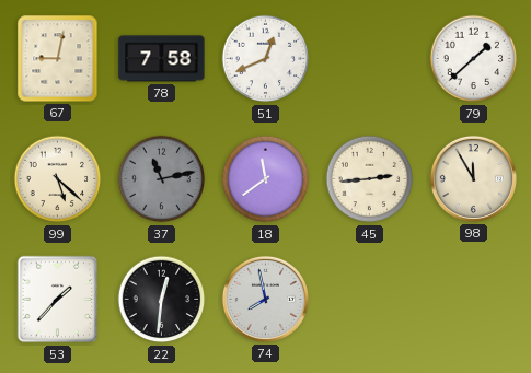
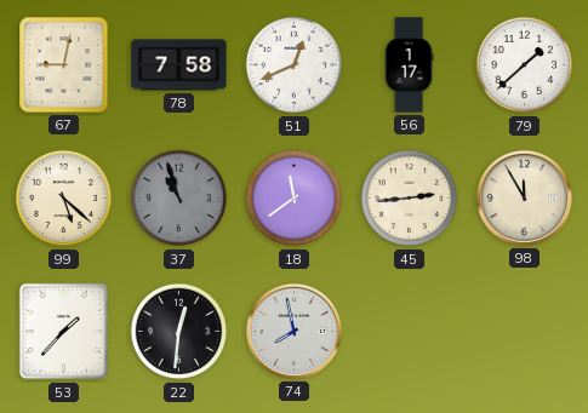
56: none -> 1:17 (409, 65)
37: 11:13 -> 10:57 (179, 199)
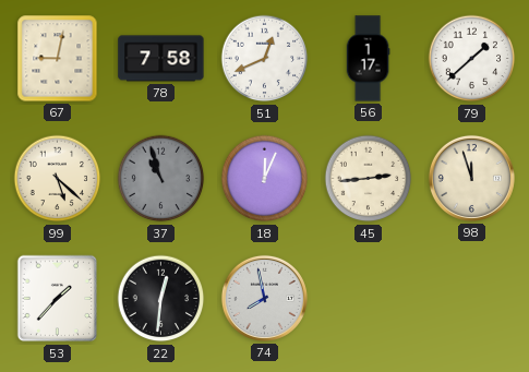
18: 11:39 -> 12:04 (265, 179)
98: 11:55 -> 11:57 (471, 178)
